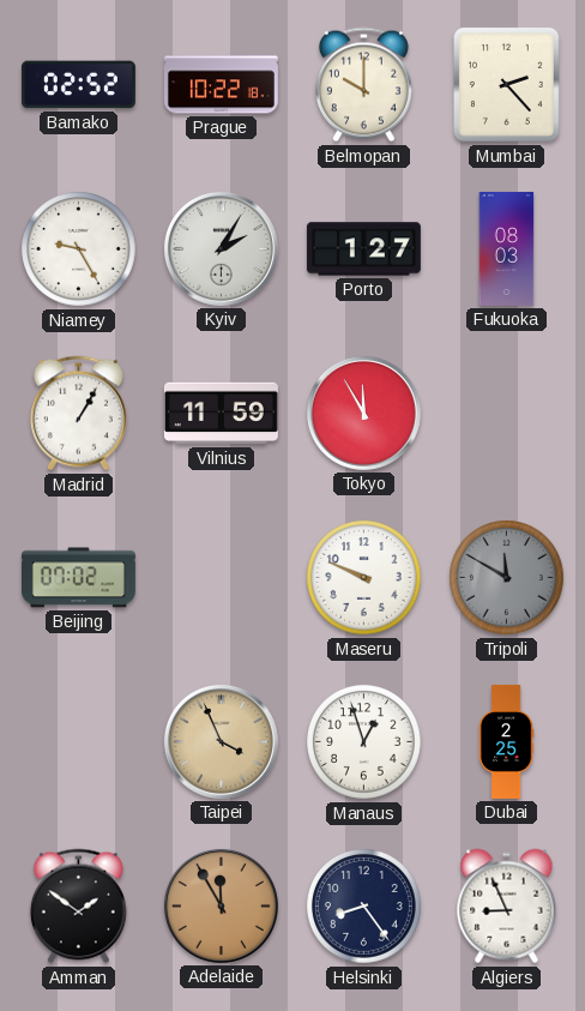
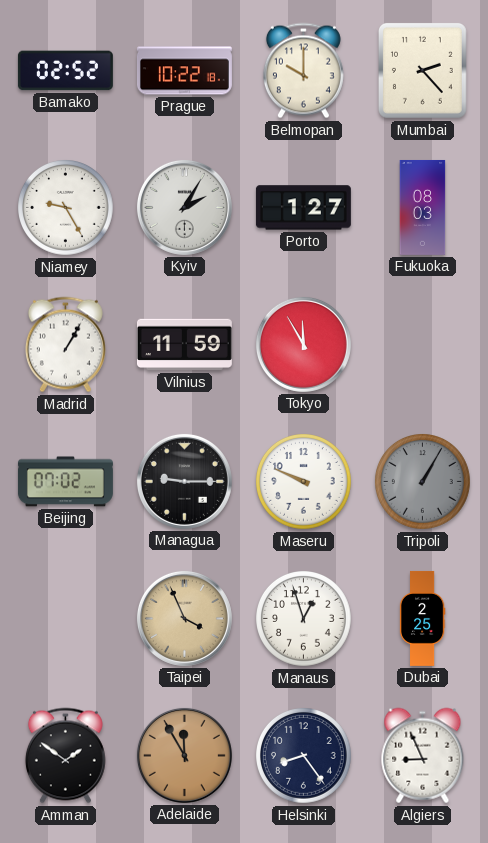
Managua: none -> 9:15 (184, 481)
Tripoli: 11:50 -> 1:05 (423, 482)
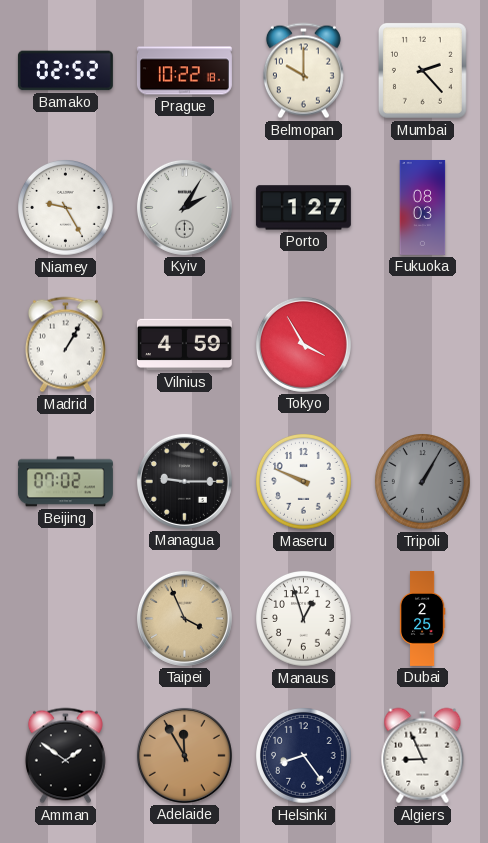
Vilnius: 11:59 -> 4:59 (184, 345)
Tokyo: 11:55 -> 3:55 (303, 344)
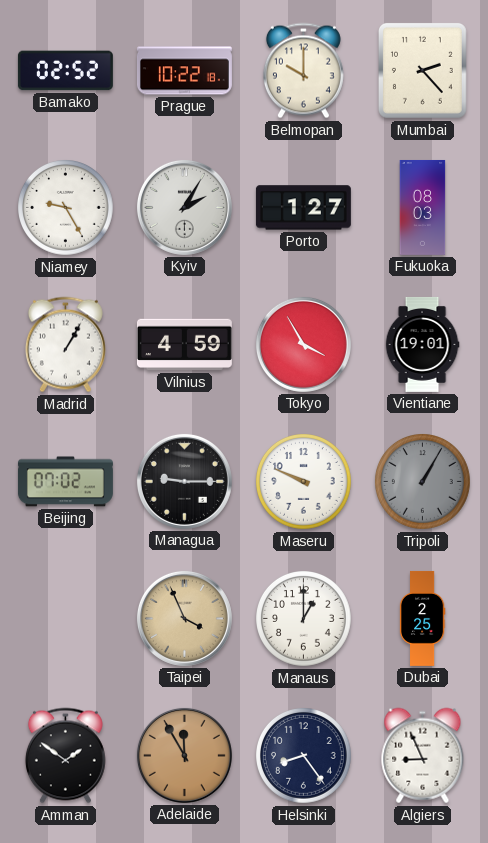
Vientiane: none -> 19:01 (422, 344)
Manaus: 12:57 -> 1:00 (304, 619)
